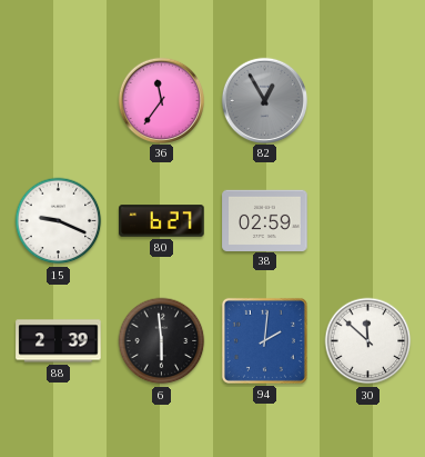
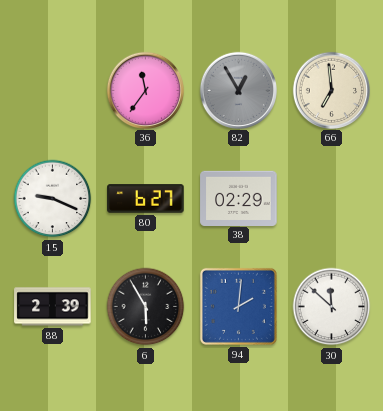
66: none -> 6:59 (331, 90)
38: 02:59 -> 02:29 (239, 198)
6: 5:59 -> 5:55 (146, 307)
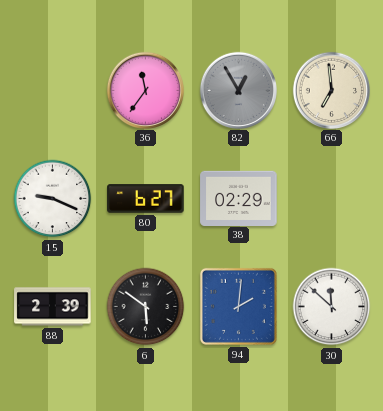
6: 5:55 -> 5:51 (146, 307)
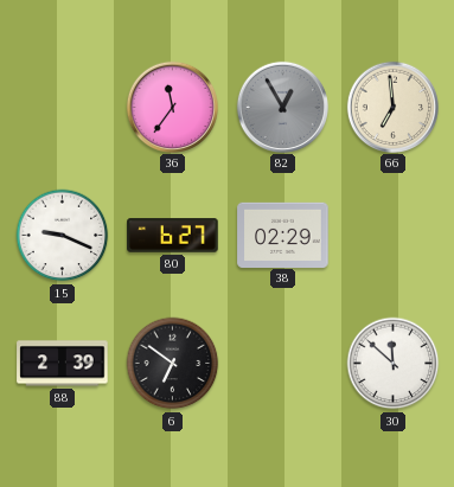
6: 5:51 -> 6:51 (173, 364)
94: 2:01 -> none (238, 306)
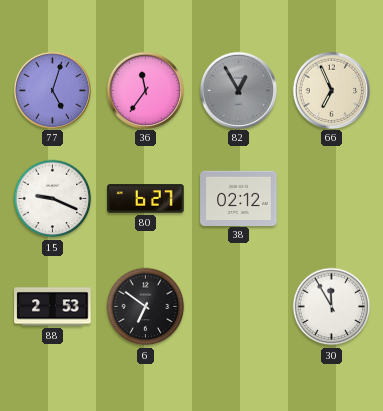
77: none -> 5:03 (52, 90)
66: 6:59 -> 6:56 (331, 90)
38: 02:29 -> 02:12 (239, 198)
88: 2:39 -> 2:53 (53, 307)
30: 11:52 -> 11:55 (332, 307)
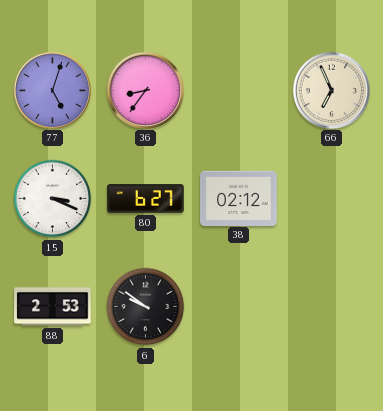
36: 11:36 -> 8:36 (145, 90)
82: 12:55 -> none (238, 90)
15: 9:19 -> 3:19 (53, 199)
6: 6:51 -> 9:51 (146, 307)
30: 11:55 -> none (332, 307)
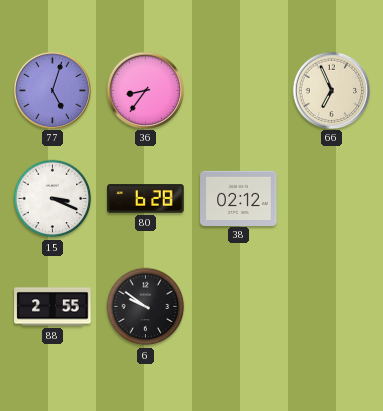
80: 6:27 -> 6:28 (146, 199)
88: 2:53 -> 2:55 (53, 307)
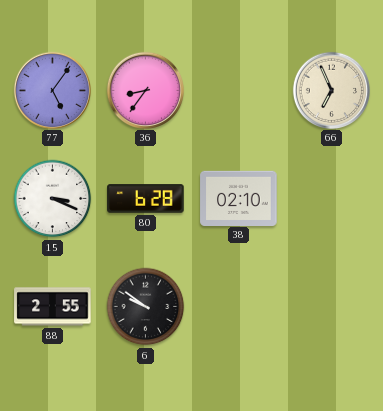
77: 5:03 -> 5:06 (52, 90)
38: 02:12 -> 02:10 (239, 198)
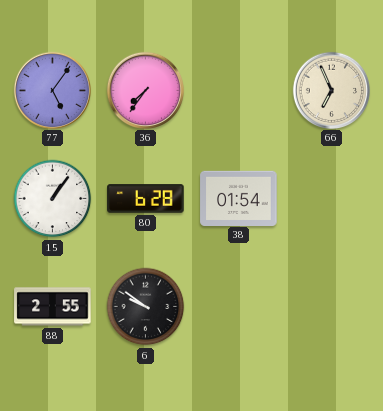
36: 8:36 -> 7:36 (145, 90)
15: 3:19 -> 1:06 (53, 199)
38: 02:10 -> 01:54 (239, 198)
